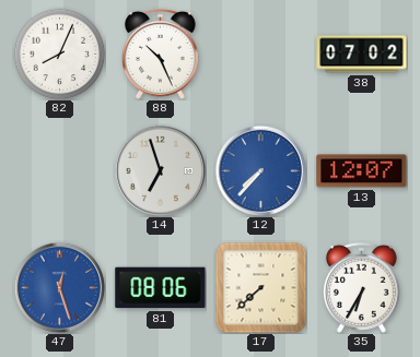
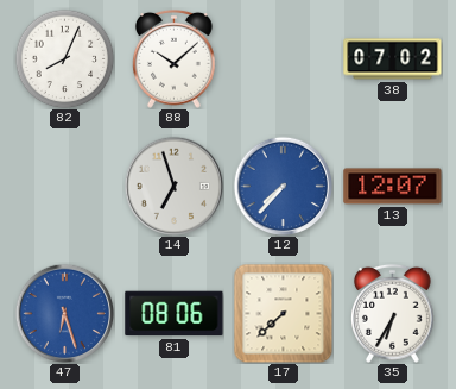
88: 10:26 -> 10:08 (173, 58)
47: 12:27 -> 6:27 (64, 313)
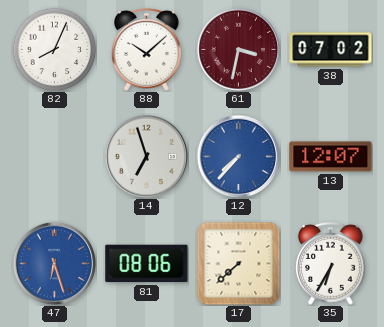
61: none -> 3:32 (238, 49)
